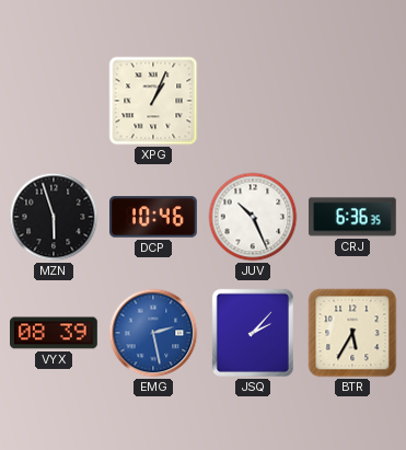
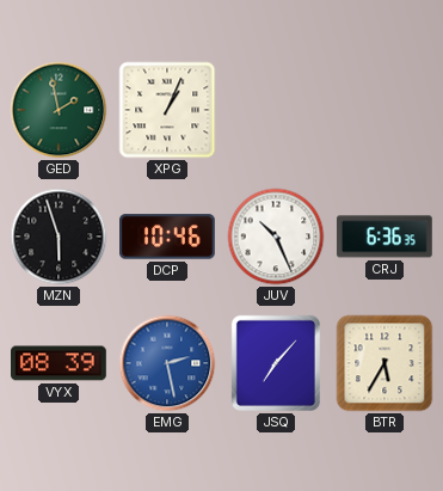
GED: none -> 1:58 (59, 110)
JSQ: 2:07 -> 7:07 (276, 363)
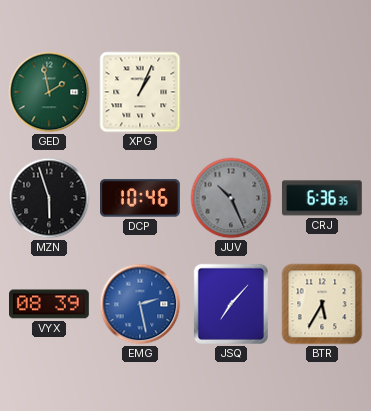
JUV dial: white -> grey (231, 198)
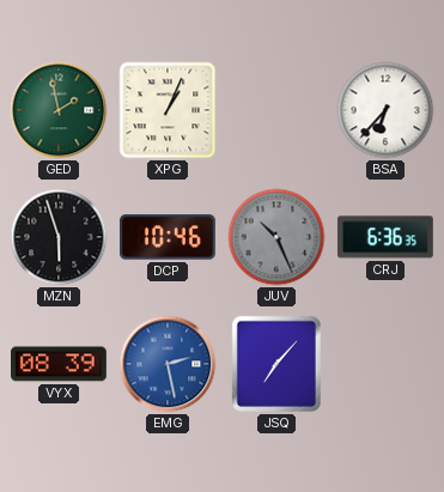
BSA: none -> 6:37 (385, 110)
BTR: 5:35 -> none (322, 304)
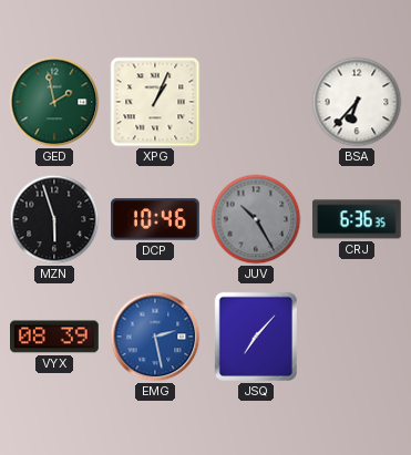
JUV: 10:26 -> 10:25 (256, 219)
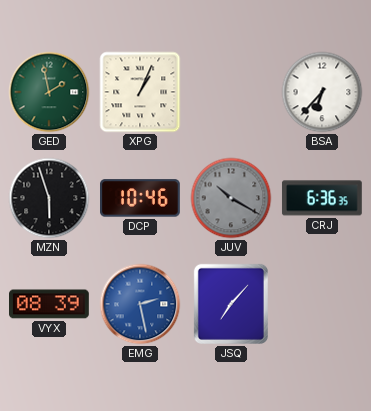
JUV: 10:25 -> 10:20 (231, 198)
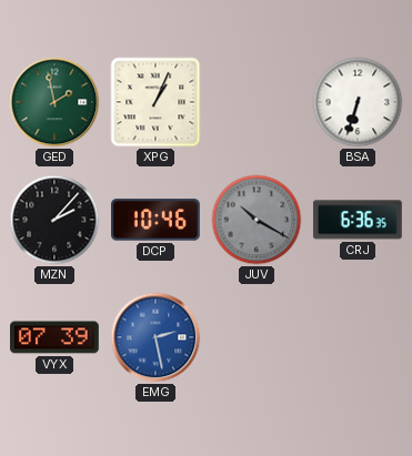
BSA: 6:37 -> 6:33 (358, 102)
MZN: 5:57 -> 2:07 (54, 220)
VYX: 08:39 -> 07:39 (56, 337)
JSQ: 7:07 -> none (231, 304)
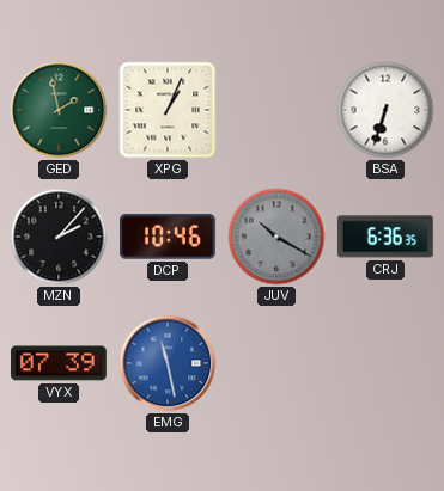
EMG: 2:28 -> 11:28 (168, 363)
